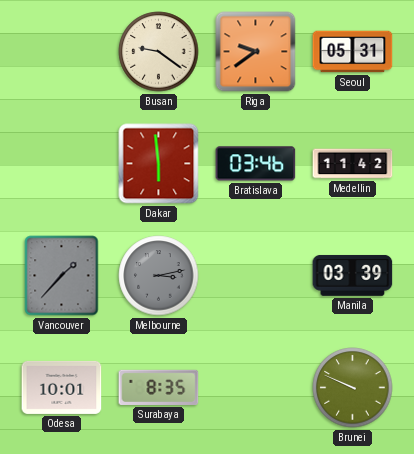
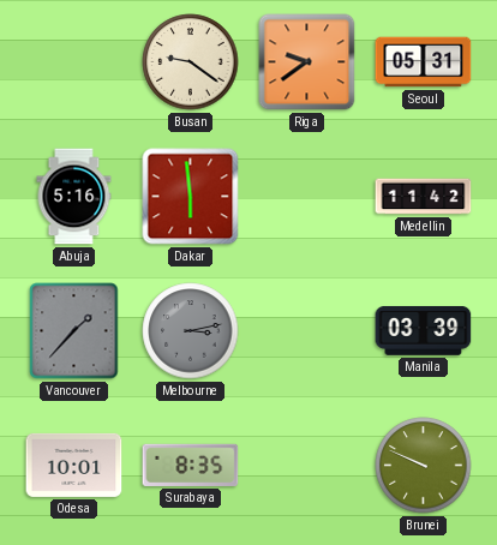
Abuja: none -> 5:16 (74, 197)
Bratislava: 03:46 -> none (256, 164)
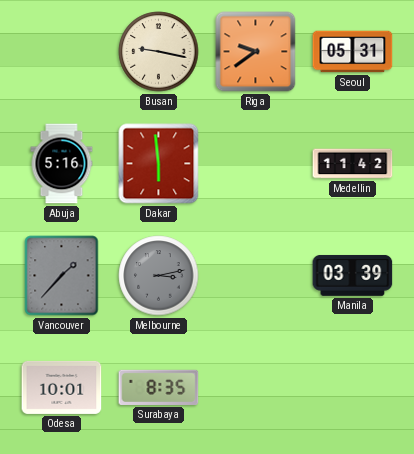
Busan: 9:21 -> 9:17 (159, 52)
Brunei: 9:49 -> none (424, 466)
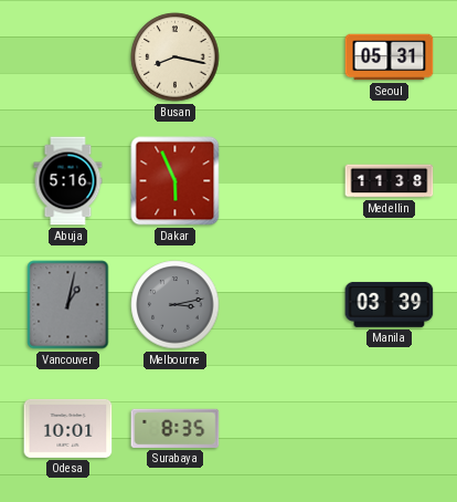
Busan: 9:17 -> 8:17 (176, 57)
Riga: 9:39 -> none (256, 52)
Dakar: 5:59 -> 5:56 (176, 181)
Medellin: 11:42 -> 11:38 (390, 181)
Vancouver: 1:37 -> 1:02 (68, 305)
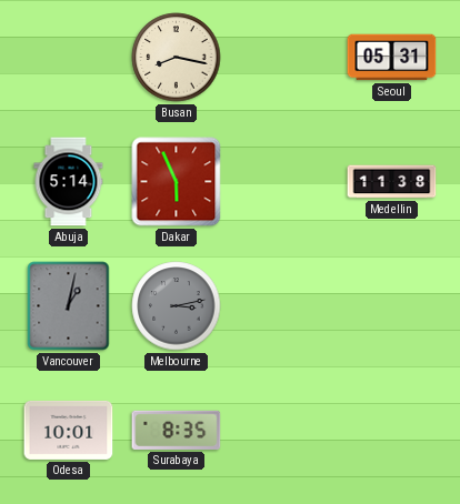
Abuja: 5:16 -> 5:14 (69, 182)
Manila: 03:39 -> none (390, 304)
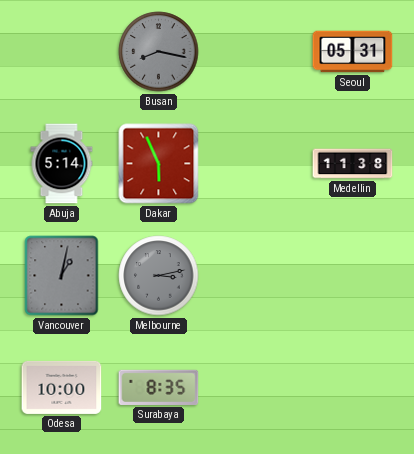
Busan dial: cream -> grey (159, 52)
Odesa: 10:01 -> 10:00 (62, 387)
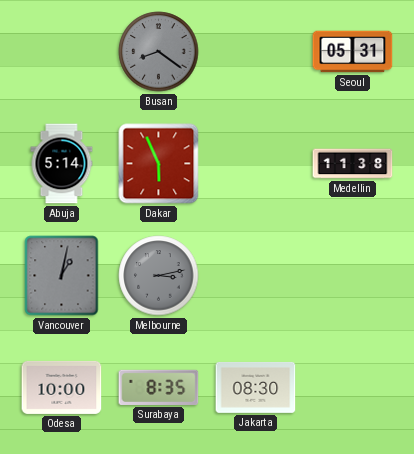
Busan: 8:17 -> 8:21 (159, 52)
Jakarta: none -> 08:30 (256, 387)
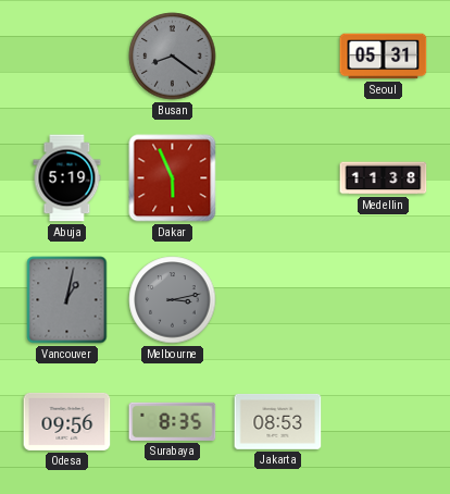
Abuja: 5:14 -> 5:19 (67, 178)
Odesa: 10:00 -> 09:56 (67, 421)
Jakarta: 08:30 -> 08:53 (278, 421)
